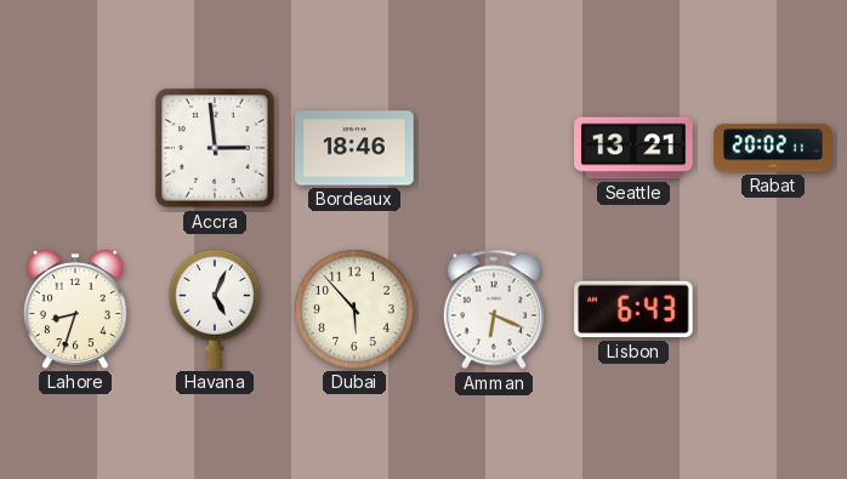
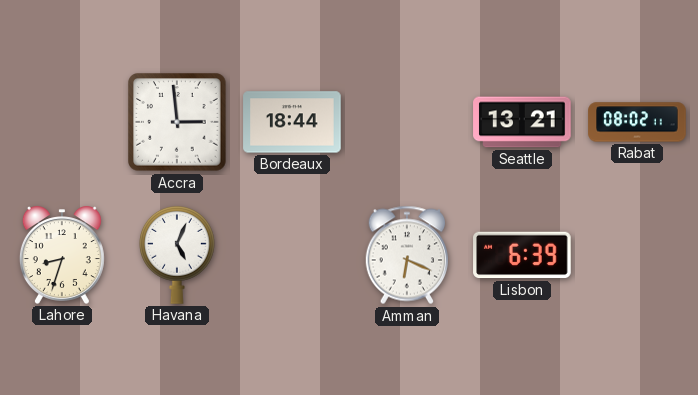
Bordeaux: 18:46 -> 18:44 (292, 122)
Rabat: 20:02 -> 08:02 (637, 122)
Dubai: 5:53 -> none (356, 310)
Lisbon: 6:43 -> 6:39 (522, 255)
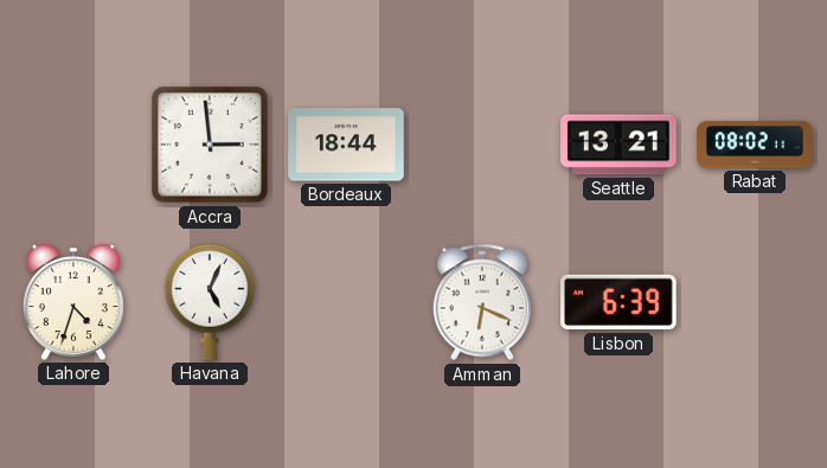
Lahore: 8:33 -> 4:33 (73, 302)
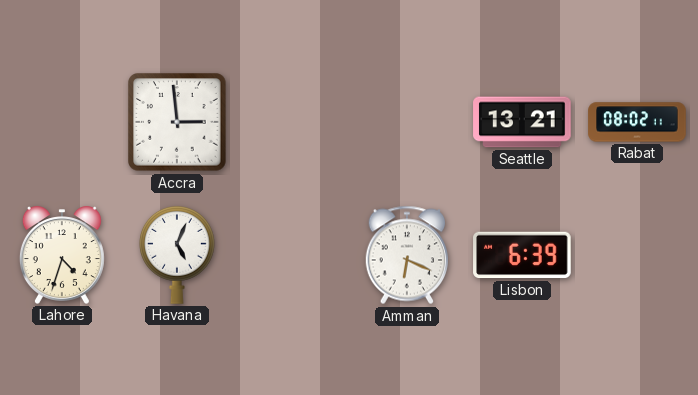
Bordeaux: 18:44 -> none (346, 145)
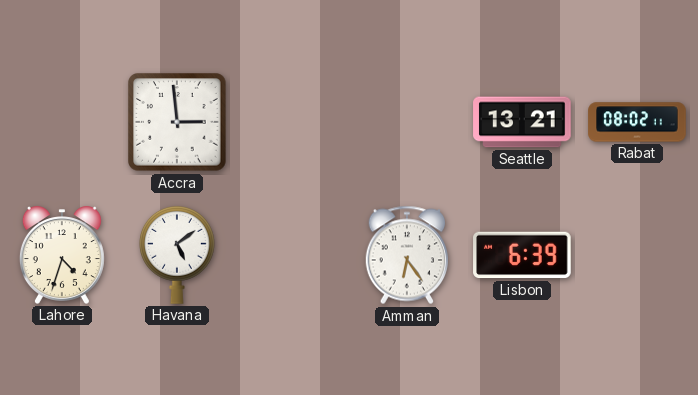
Havana: 5:04 -> 5:09 (178, 255)
Amman: 6:19 -> 6:24 (407, 255)
